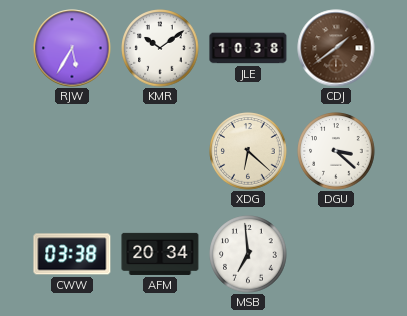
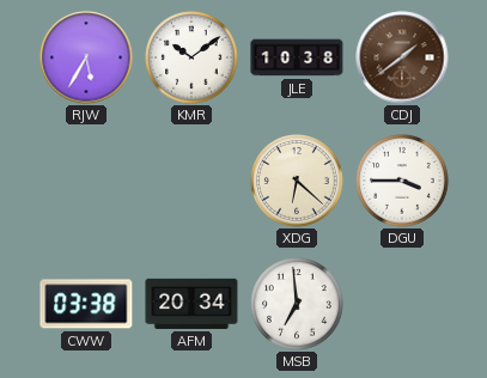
DGU: 3:22 -> 3:45 (402, 181)
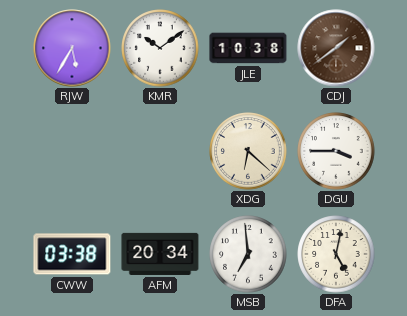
DFA: none -> 5:02 (336, 254)
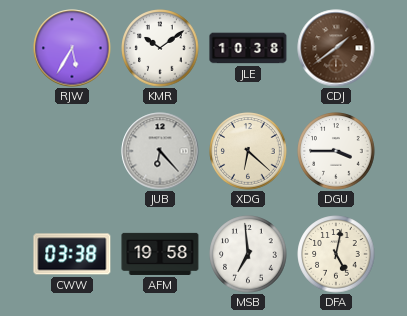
JUB: none -> 6:23 (160, 151)
AFM: 20:34 -> 19:58 (160, 254)
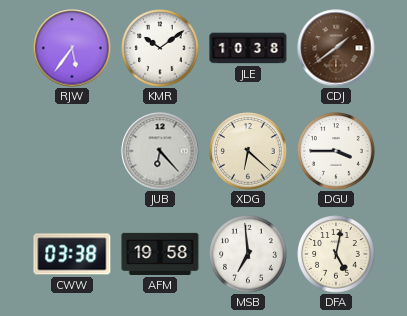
RJW: 5:35 -> 5:36 (72, 48)
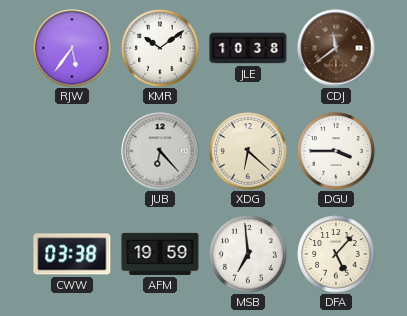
CDJ: 1:39 -> 11:39 (336, 48)
AFM: 19:58 -> 19:59 (160, 254)
DFA: 5:02 -> 5:07 (336, 254)
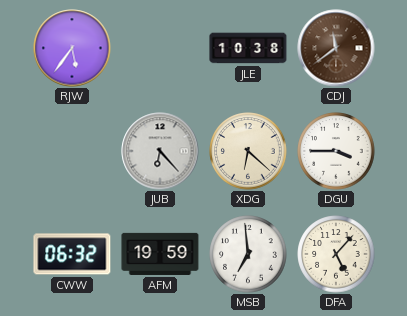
KMR: 10:09 -> none (160, 48)
CWW: 03:38 -> 06:32 (72, 254)
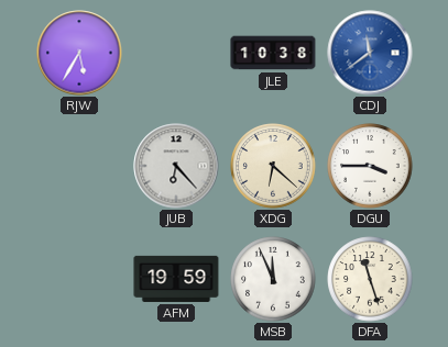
RJW: 5:36 -> 5:35 (79, 53)
CDJ dial: brown -> blue (370, 53)
CWW: 06:32 -> none (72, 254)
MSB: 6:59 -> 11:56 (273, 279)
DFA: 5:07 -> 11:27 (370, 279)
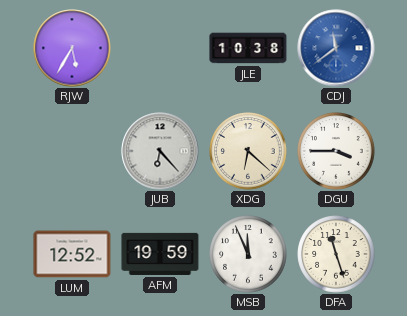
LUM: none -> 12:52 (72, 254)
